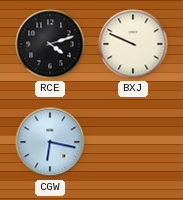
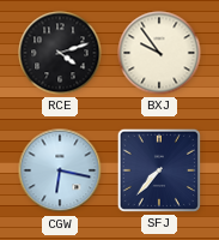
BXJ: 9:49 -> 9:54 (159, 53)
SFJ: none -> 7:37 (159, 170)
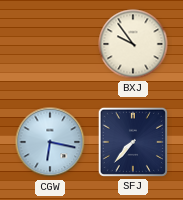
RCE: 4:12 -> none (60, 53)
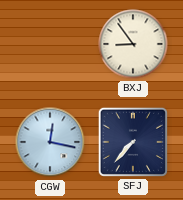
BXJ: 9:54 -> 8:54 (133, 44)
CGW: 6:17 -> 12:17 (50, 142)
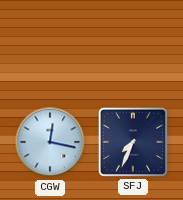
BXJ: 8:54 -> none (133, 44)
SFJ: 7:37 -> 7:34 (133, 142)
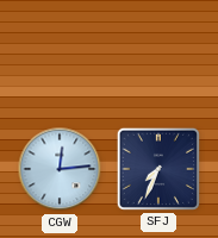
CGW: 12:17 -> 12:14 (60, 169)
